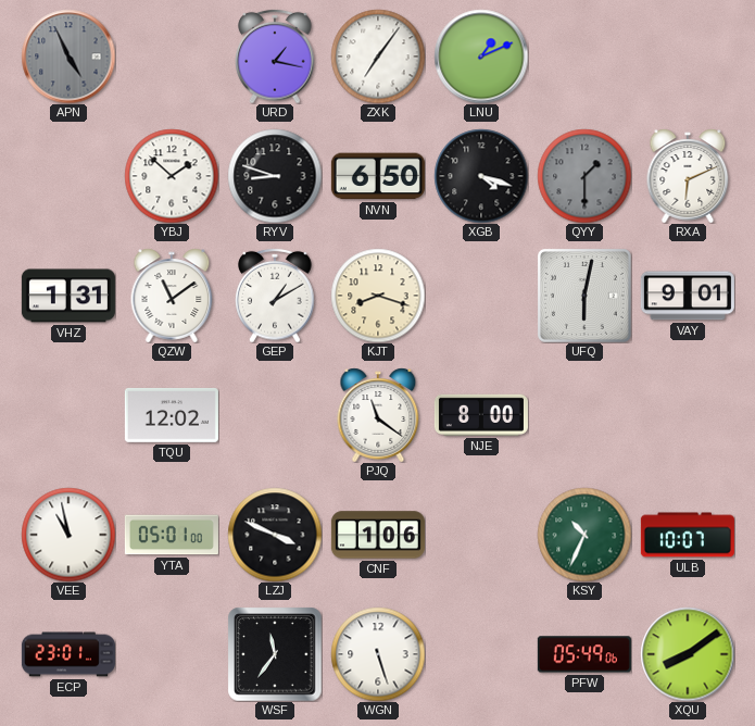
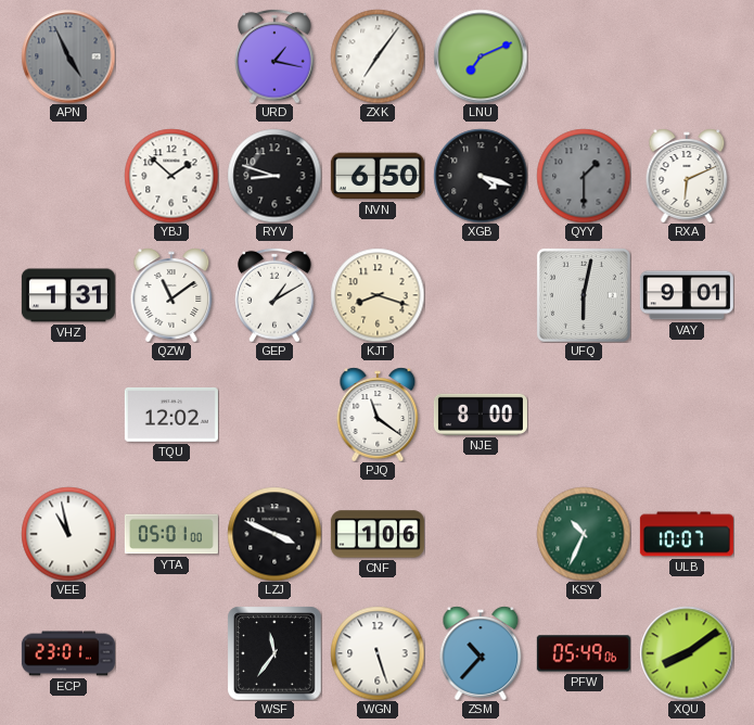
LNU: 1:11 -> 7:11 (481, 56)
ZSM: none -> 10:37 (481, 653)
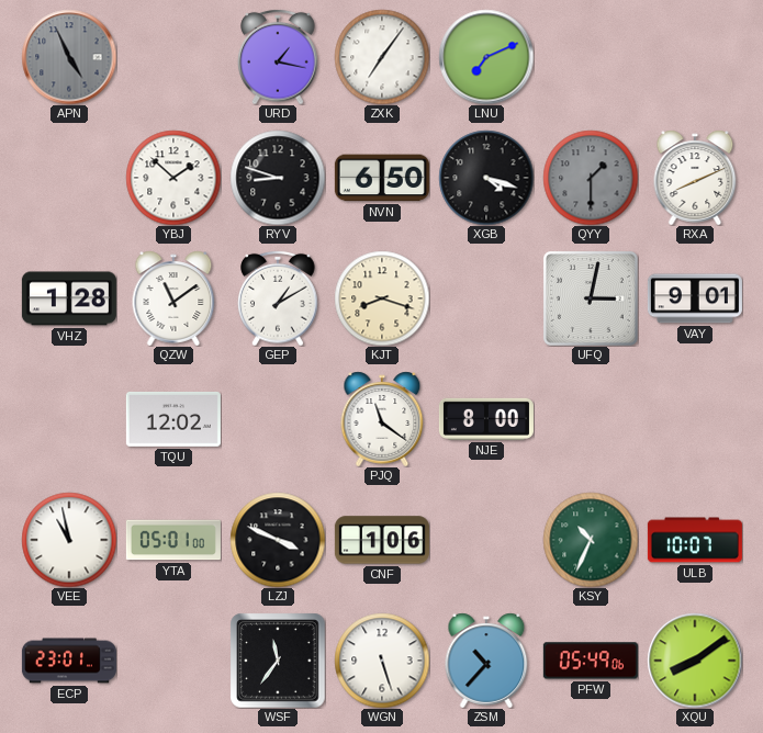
RXA: 6:11 -> 8:11 (695, 178)
VHZ: 1:31 -> 1:28 (69, 298)
UFQ: 6:02 -> 3:02 (591, 298)
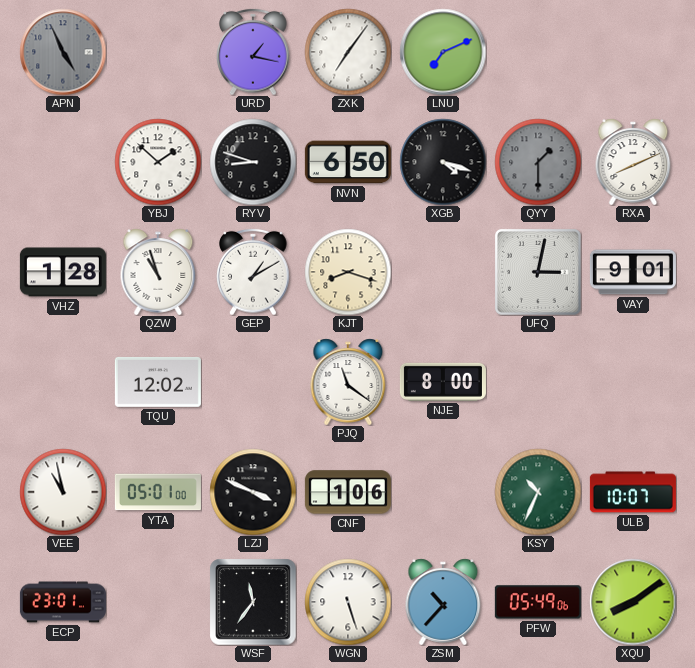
QZW: 11:09 -> 10:57 (158, 272)
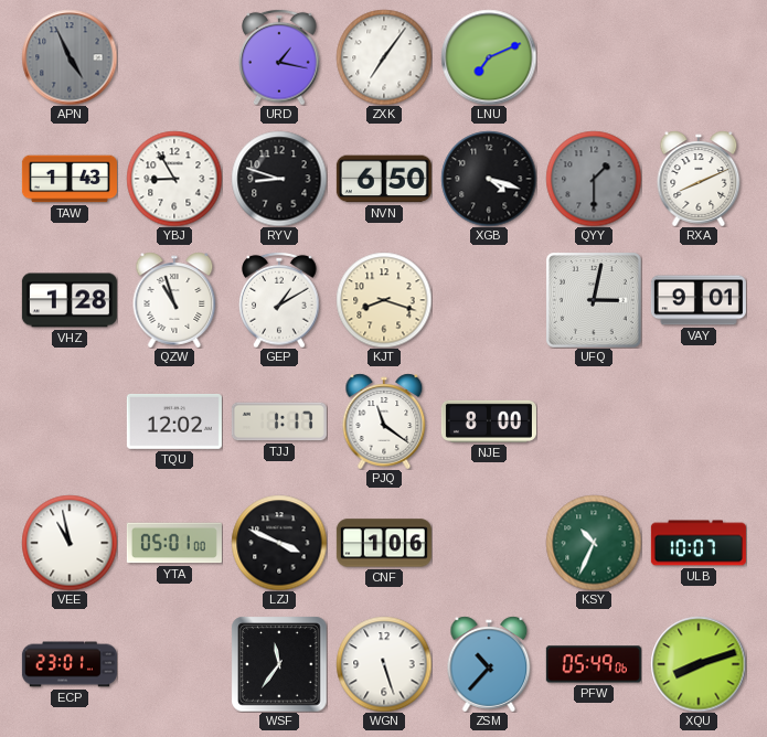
TAW: none -> 1:43 (70, 179)
YBJ: 1:52 -> 8:55 (174, 179)
TJJ: none -> 1:17 (279, 421)
XQU: 8:09 -> 8:12 (699, 664)
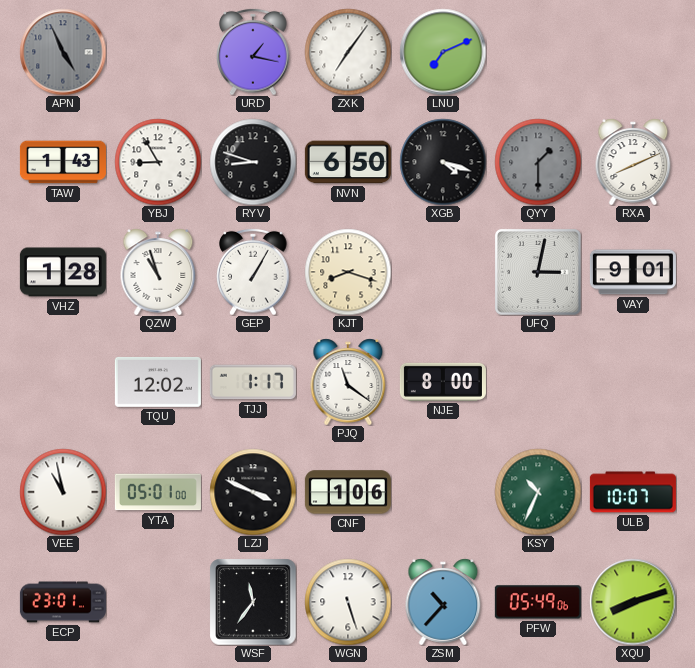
GEP: 1:10 -> 1:05 (253, 272)
